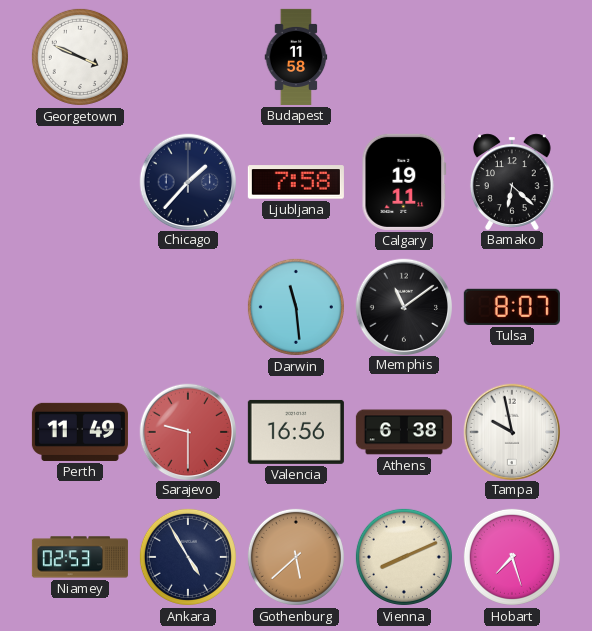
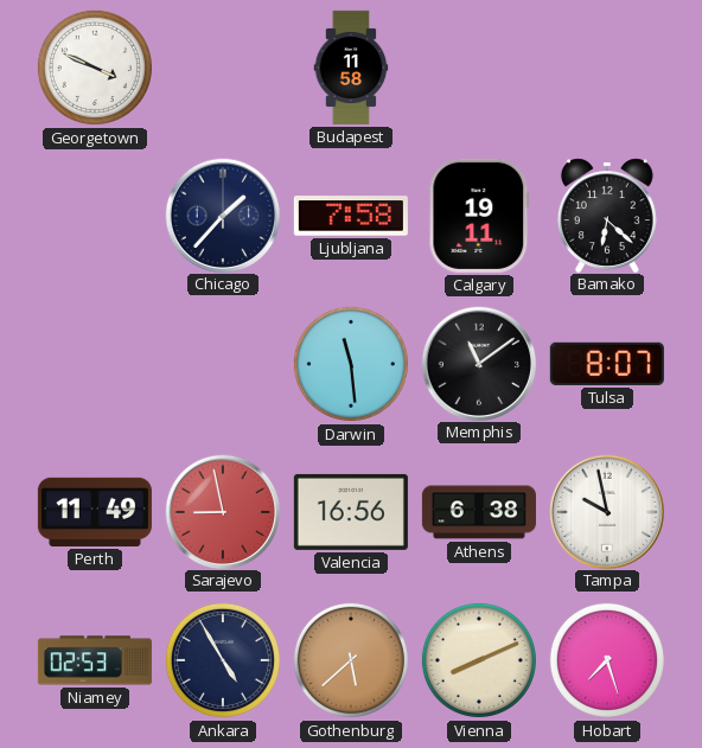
Sarajevo: 9:30 -> 8:58 (222, 511)
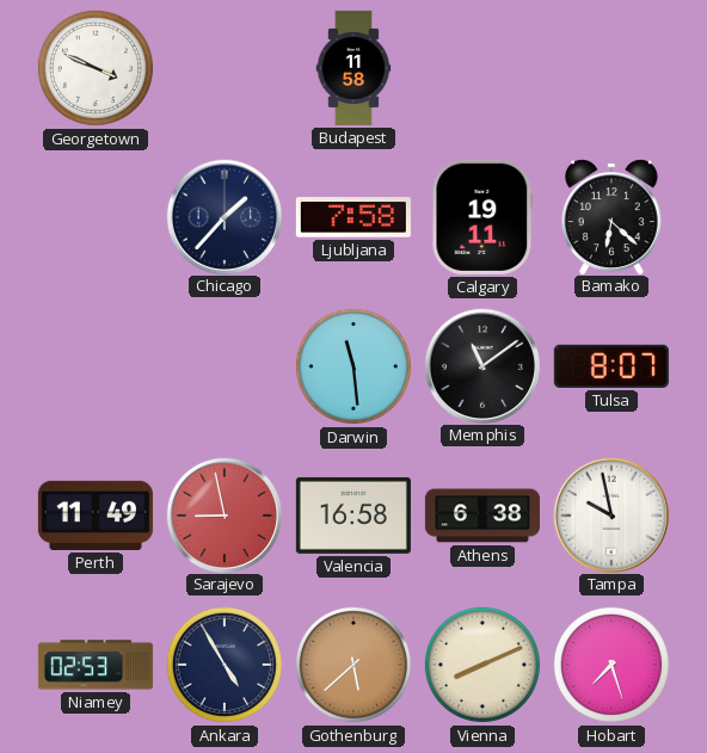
Valencia: 16:56 -> 16:58 (353, 516)
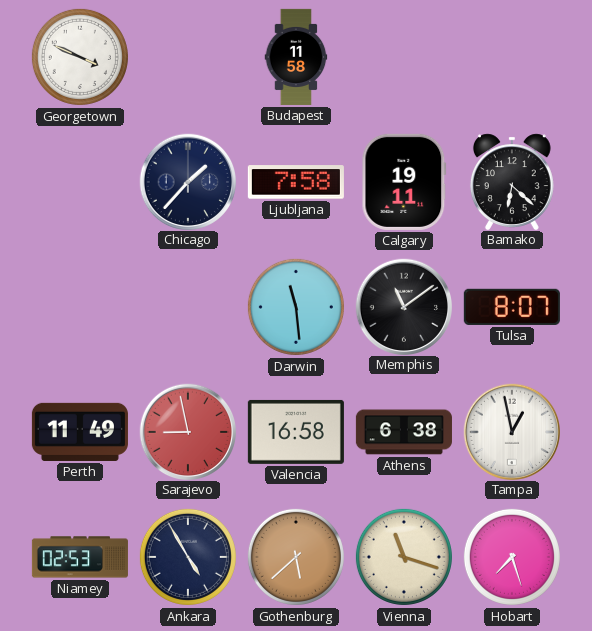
Tampa: 9:58 -> 12:58 (511, 431)
Vienna: 8:11 -> 11:18 (404, 557)
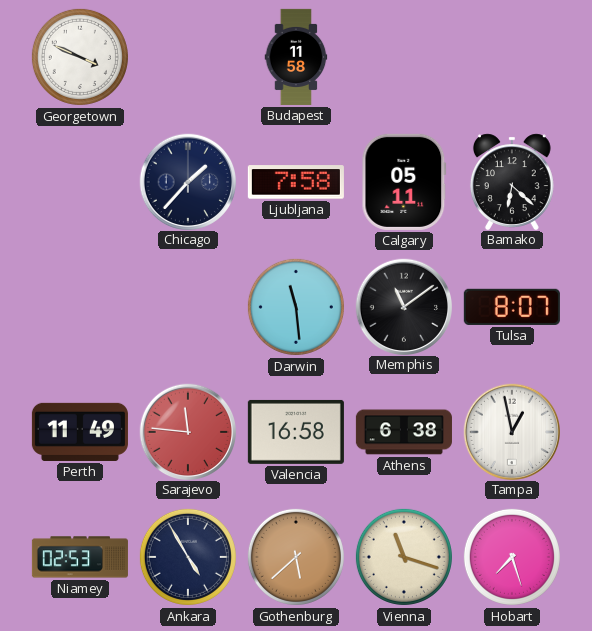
Calgary: 19:11 -> 05:11 (404, 182)
Sarajevo: 8:58 -> 11:46 (187, 431)
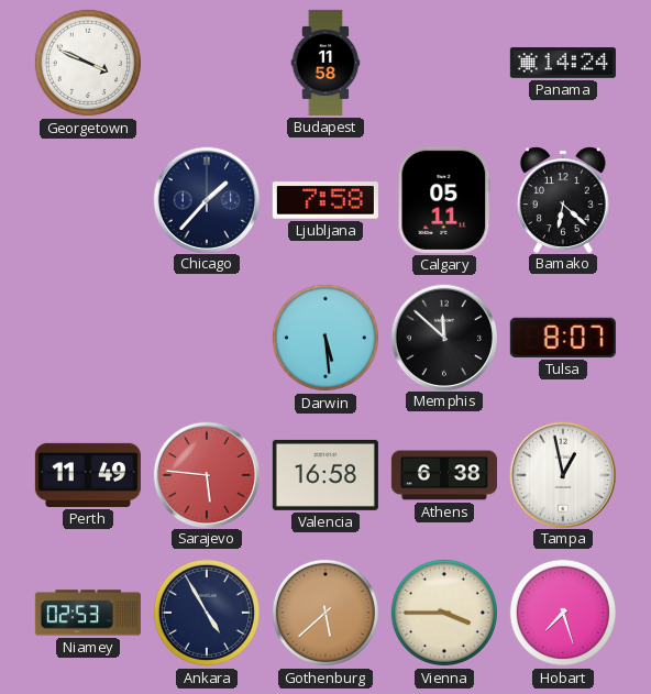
Panama: none -> 14:24 (563, 63)
Darwin: 11:29 -> 5:29 (325, 338)
Memphis: 11:09 -> 11:52 (443, 337)
Sarajevo: 11:46 -> 5:46 (206, 474)
Vienna: 11:18 -> 3:45 (444, 613)
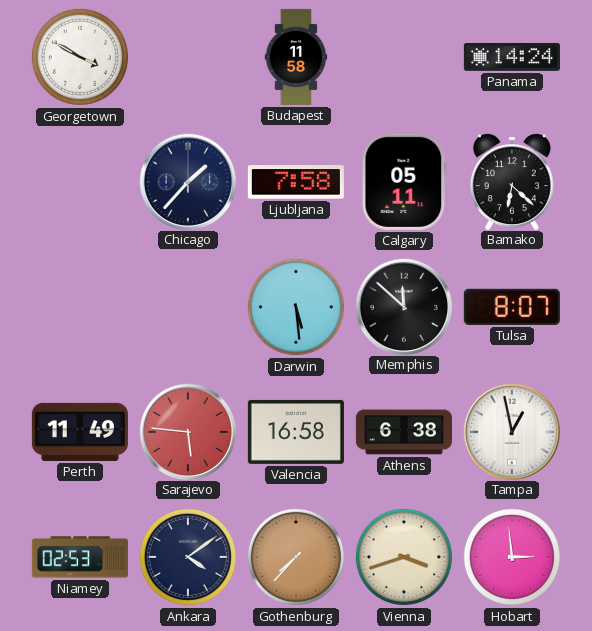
Georgetown: 3:49 -> 3:50 (80, 57)
Ankara: 4:55 -> 4:09 (188, 557)
Gothenburg: 5:38 -> 7:37 (296, 557)
Vienna: 3:45 -> 3:42 (404, 557)
Hobart: 7:27 -> 2:59 (512, 557)
